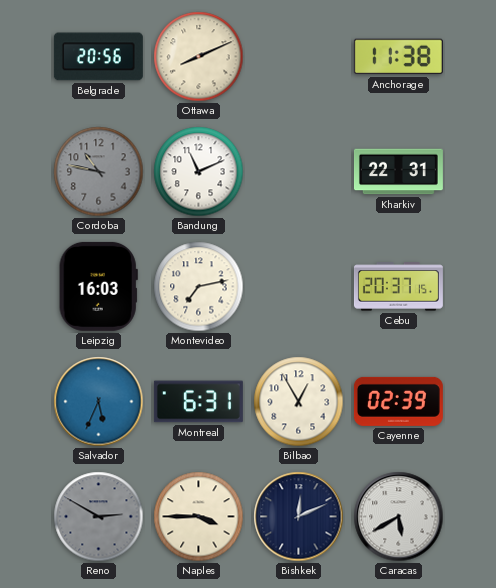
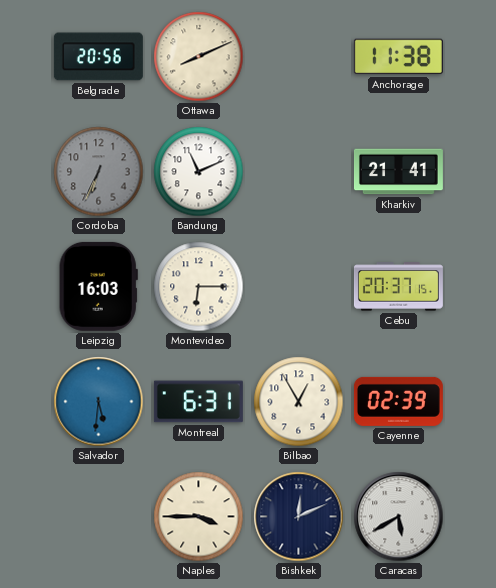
Cordoba: 10:47 -> 6:34 (99, 172)
Kharkiv: 22:31 -> 21:41 (398, 172)
Montevideo: 7:13 -> 6:15 (199, 287)
Salvador: 5:34 -> 5:31 (99, 402)
Reno: 2:50 -> none (99, 517)
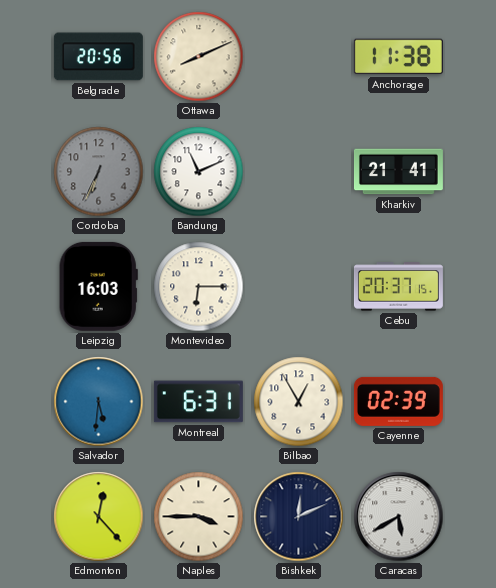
Edmonton: none -> 12:23 (99, 517)
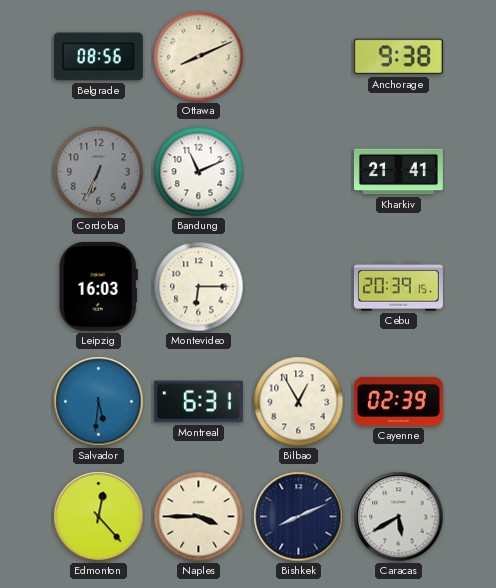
Belgrade: 20:56 -> 08:56 (98, 57)
Anchorage: 11:38 -> 9:38 (398, 57)
Cebu: 20:37 -> 20:39 (398, 287)
Bishkek: 12:11 -> 8:11 (299, 517)
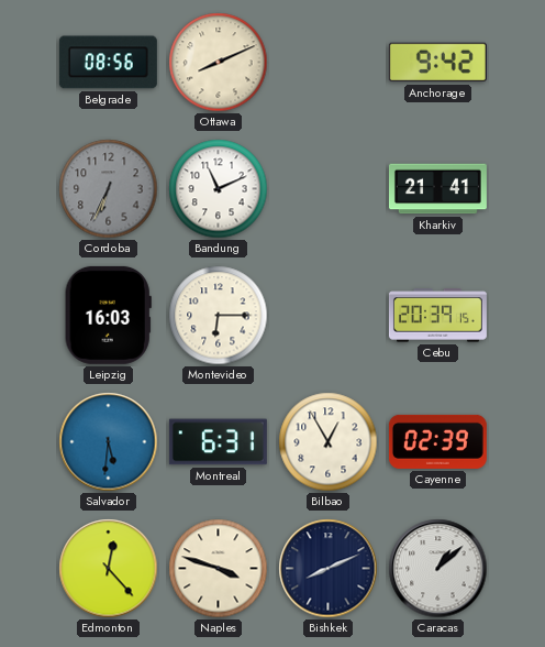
Anchorage: 9:38 -> 9:42 (437, 63)
Naples: 3:45 -> 3:48 (219, 569)
Caracas: 5:40 -> 1:08 (438, 569)
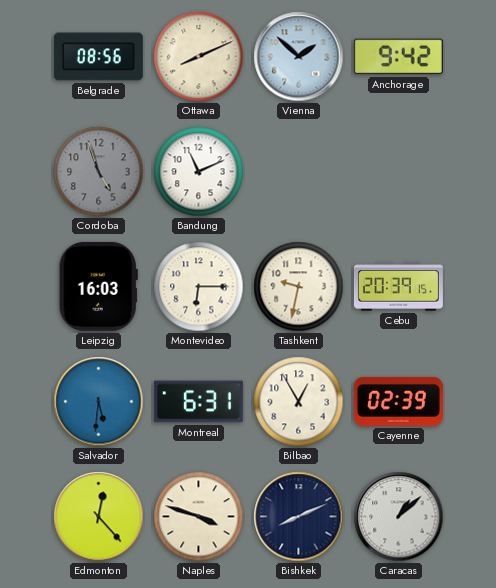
Vienna: none -> 1:52 (299, 57)
Cordoba: 6:34 -> 4:57 (99, 172)
Kharkiv: 21:41 -> none (437, 189)
Tashkent: none -> 9:32 (299, 287)
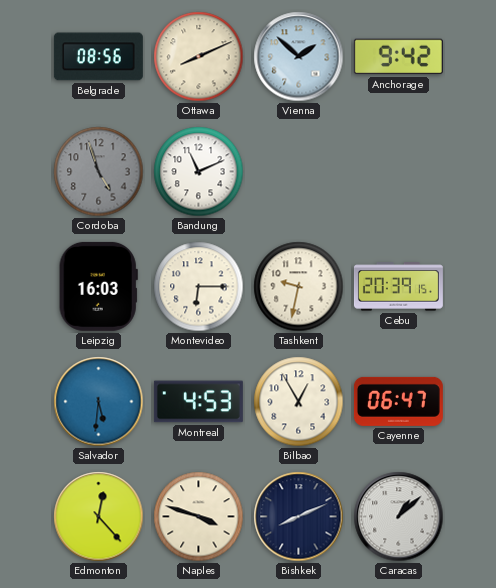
Montreal: 6:31 -> 4:53 (198, 402)
Cayenne: 02:39 -> 06:47 (398, 401)
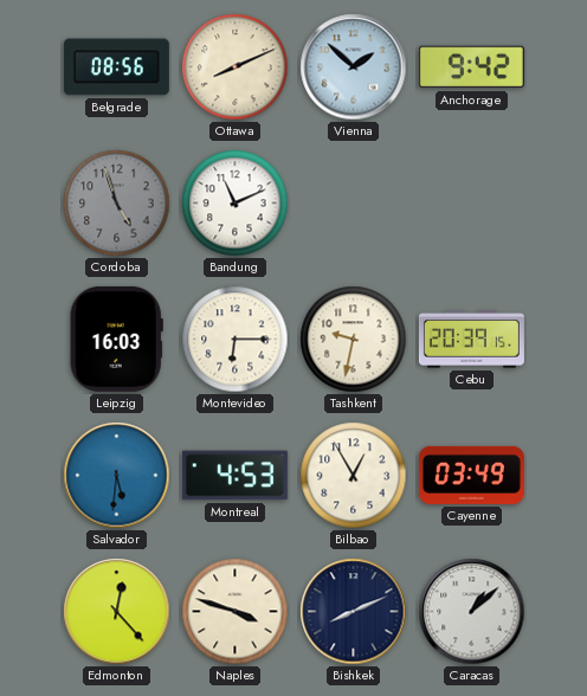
Cayenne: 06:47 -> 03:49 (471, 475)
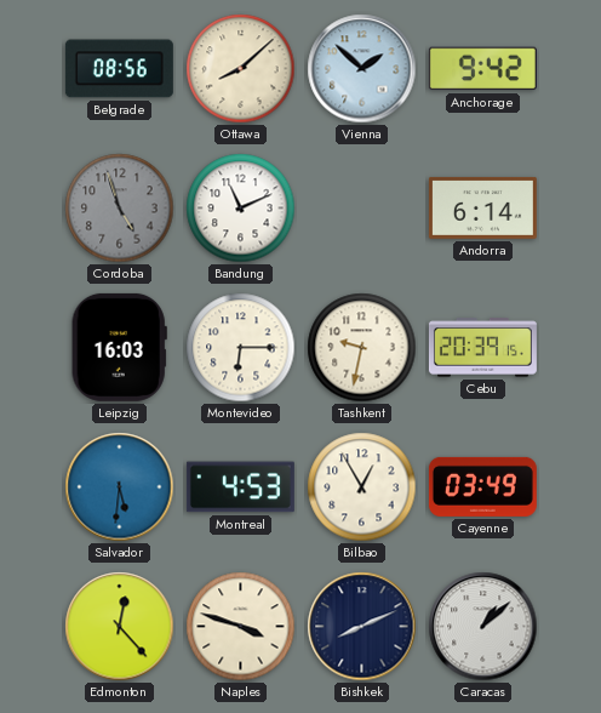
Ottawa: 8:11 -> 8:08 (241, 69)
Andorra: none -> 6:14 (482, 207)
